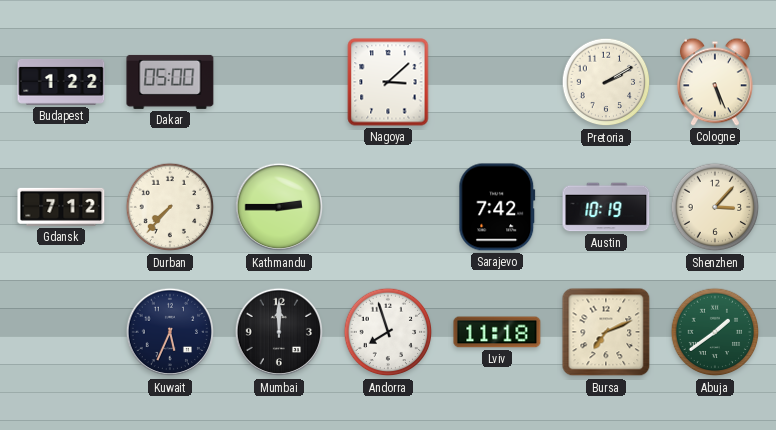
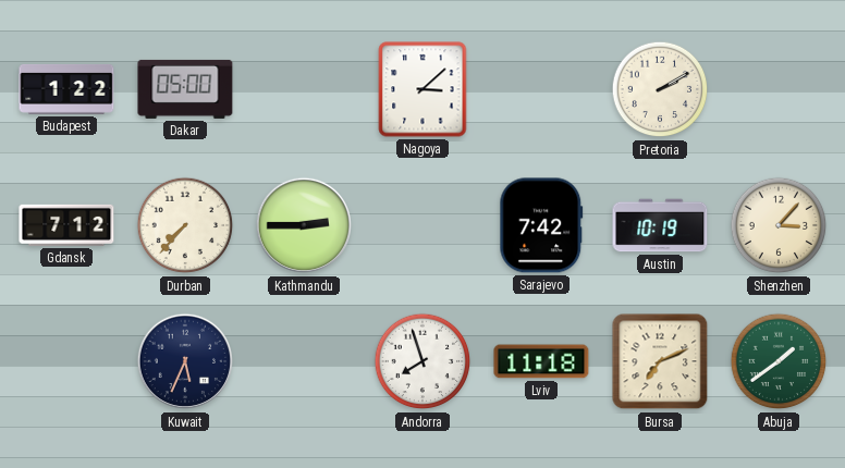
Cologne: 5:26 -> none (715, 82)
Mumbai: 12:00 -> none (279, 332)
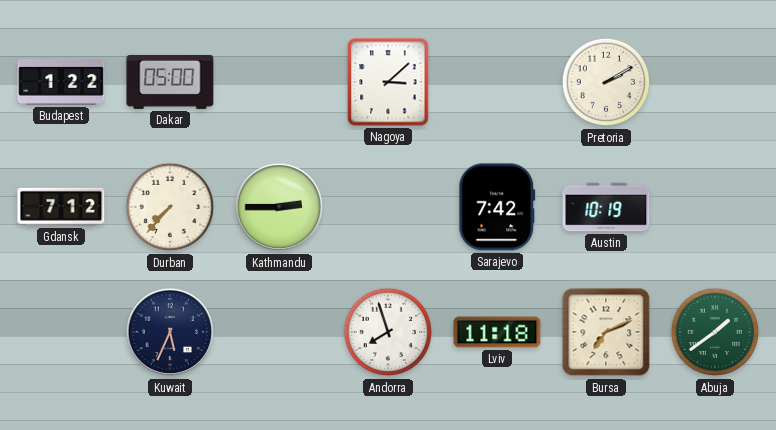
Shenzhen: 3:07 -> none (779, 225)
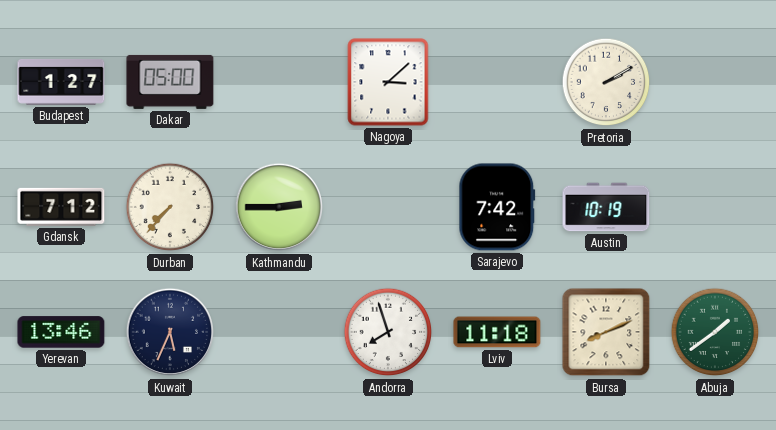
Budapest: 1:22 -> 1:27 (61, 82)
Yerevan: none -> 13:46 (61, 332)
Bursa: 7:11 -> 8:11 (606, 332)
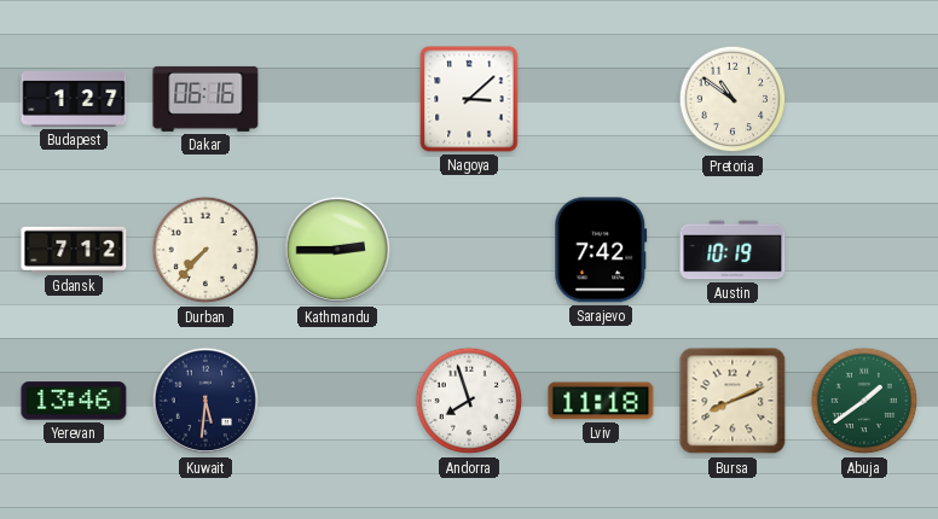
Dakar: 05:00 -> 06:16 (205, 99)
Pretoria: 2:10 -> 10:51 (733, 99)
Kuwait: 5:34 -> 5:31 (205, 401)
